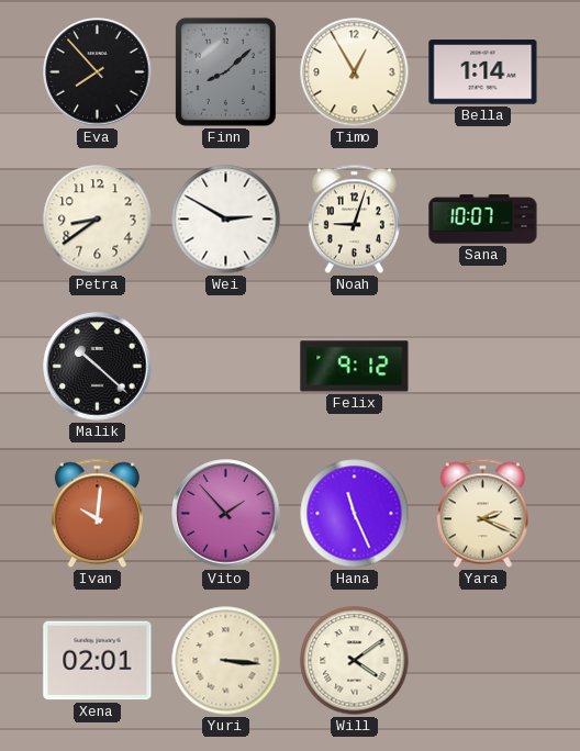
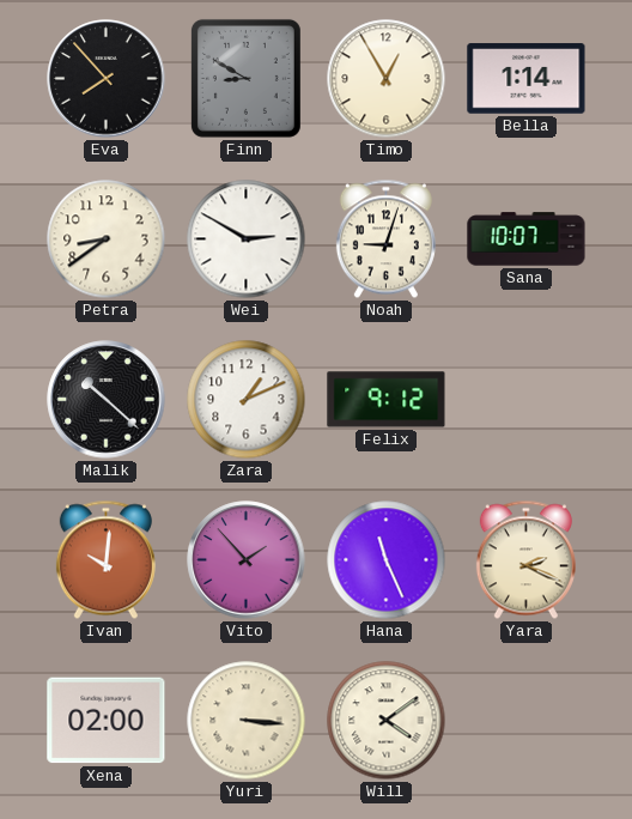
Finn: 8:08 -> 8:50 (245, 78)
Zara: none -> 1:11 (247, 400)
Xena: 02:01 -> 02:00 (107, 721)
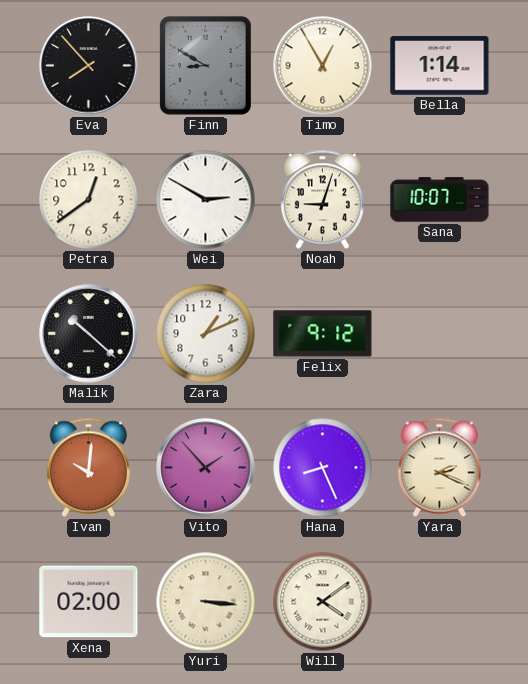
Petra: 8:39 -> 12:39 (89, 200)
Hana: 11:26 -> 8:26 (323, 468)
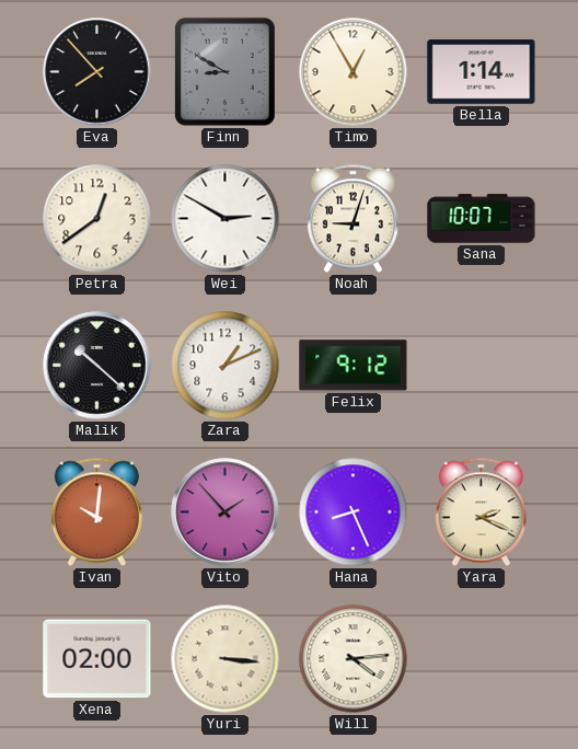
Will: 4:09 -> 4:14 (354, 659)
